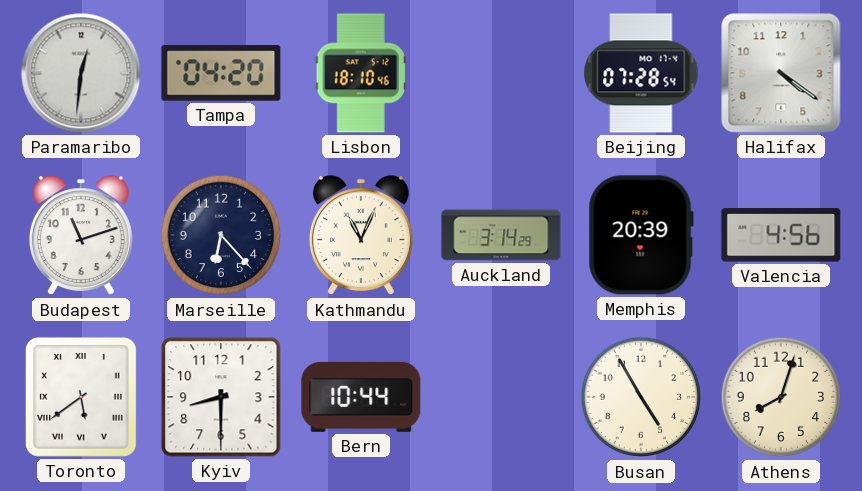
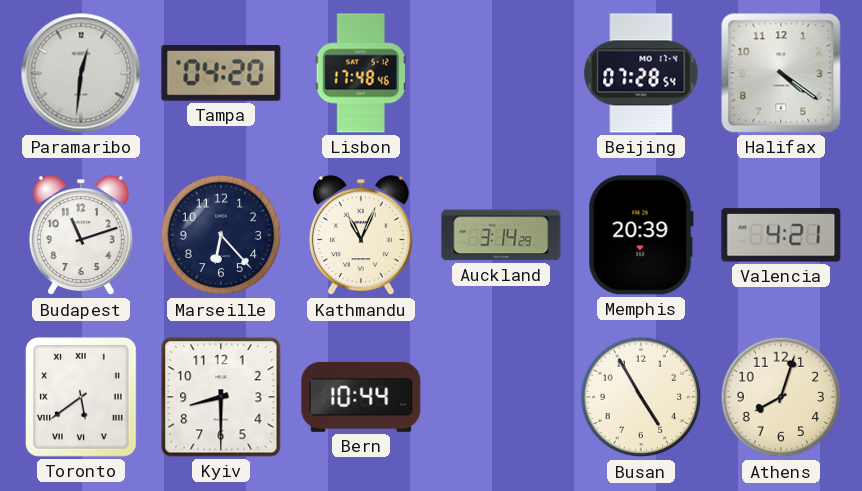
Lisbon: 18:10 -> 17:48 (361, 73)
Valencia: 4:56 -> 4:21 (781, 235)
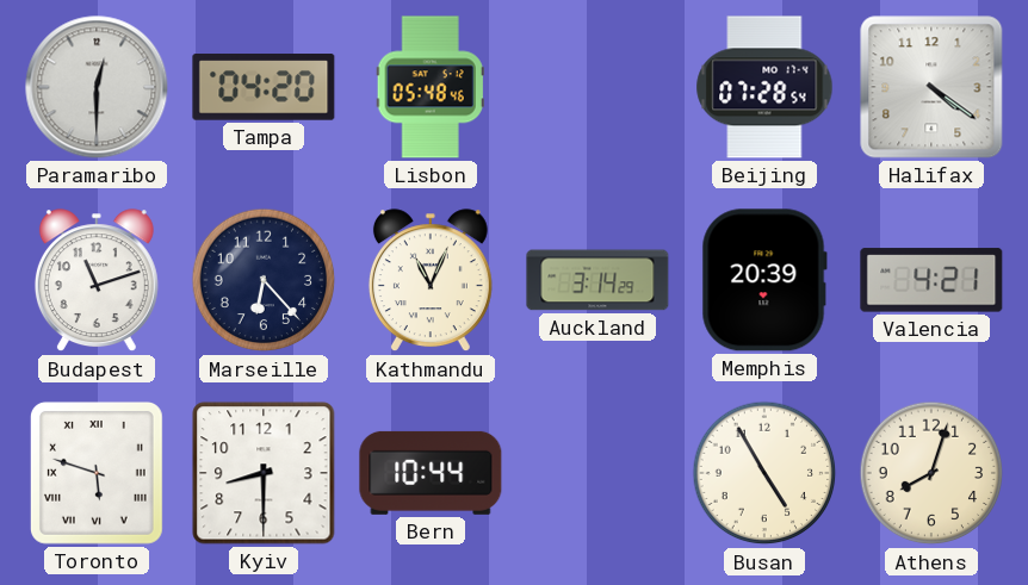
Paramaribo: 12:31 -> 12:30 (97, 87)
Lisbon: 17:48 -> 05:48 (431, 87)
Toronto: 5:39 -> 5:48 (97, 473)
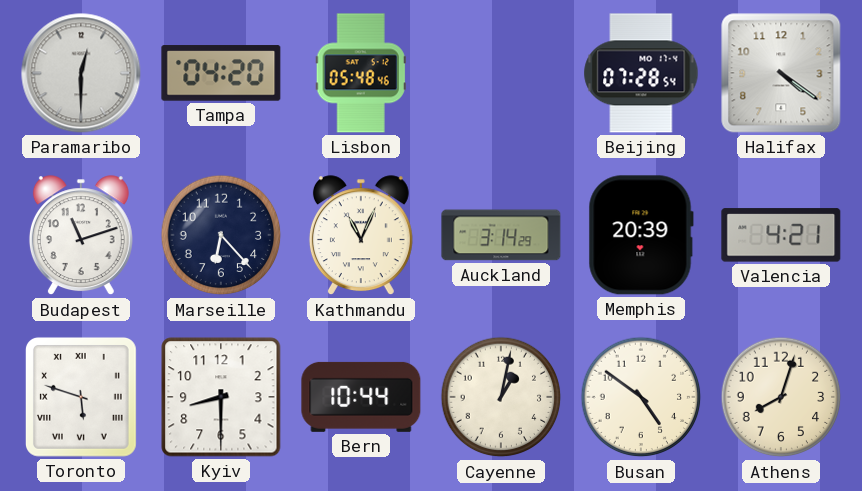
Cayenne: none -> 1:02 (501, 397)
Busan: 4:55 -> 4:51 (641, 397)
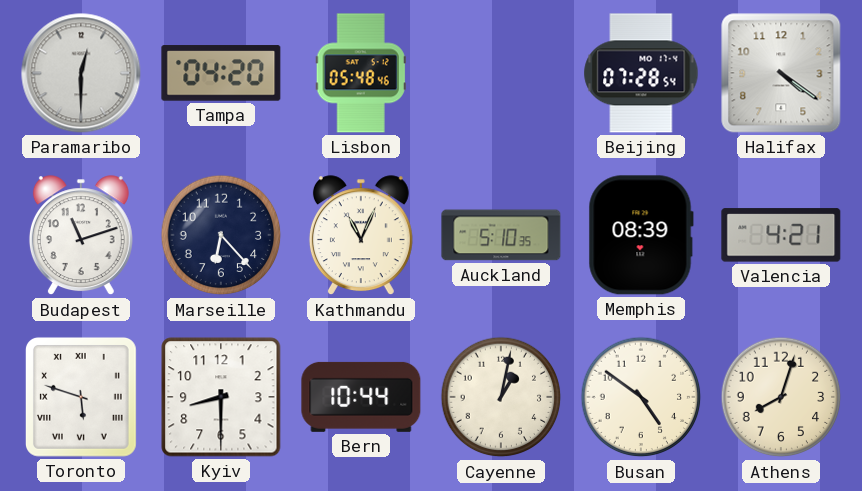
Auckland: 3:14 -> 5:10 (501, 235)
Memphis: 20:39 -> 08:39 (641, 235)
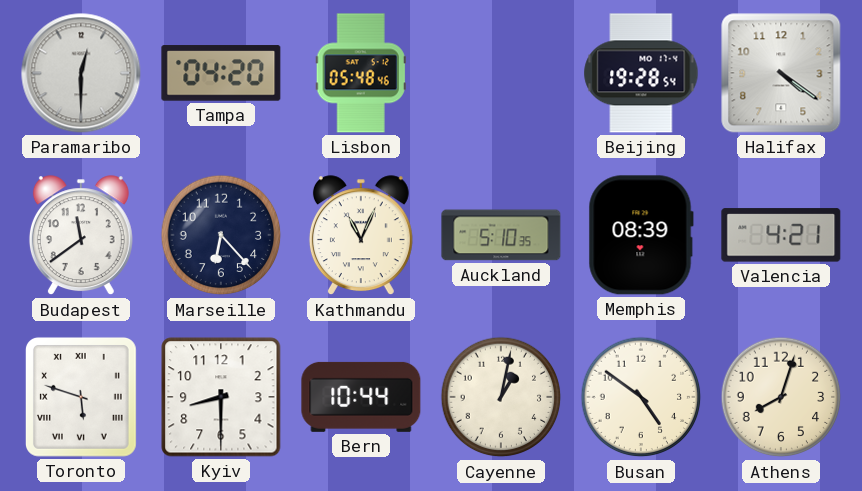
Beijing: 07:28 -> 19:28 (641, 73)
Budapest: 11:12 -> 11:39 (81, 236)
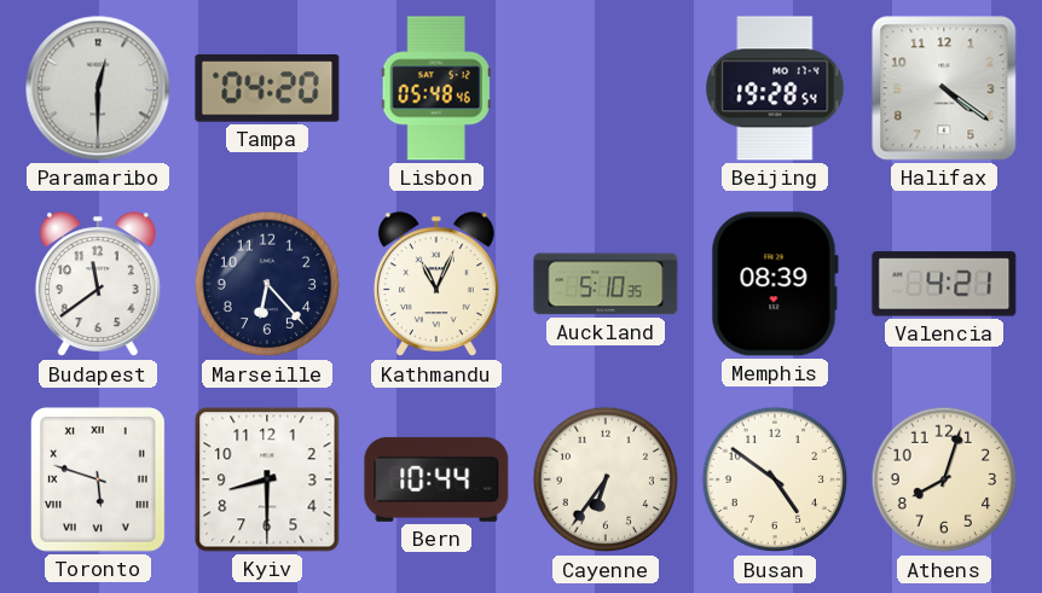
Cayenne: 1:02 -> 6:36 (606, 479)
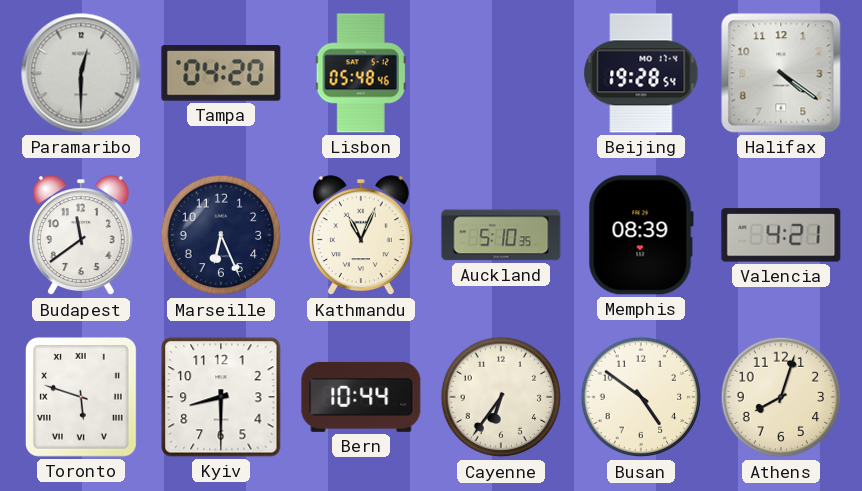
Marseille: 6:23 -> 6:26 (221, 235)
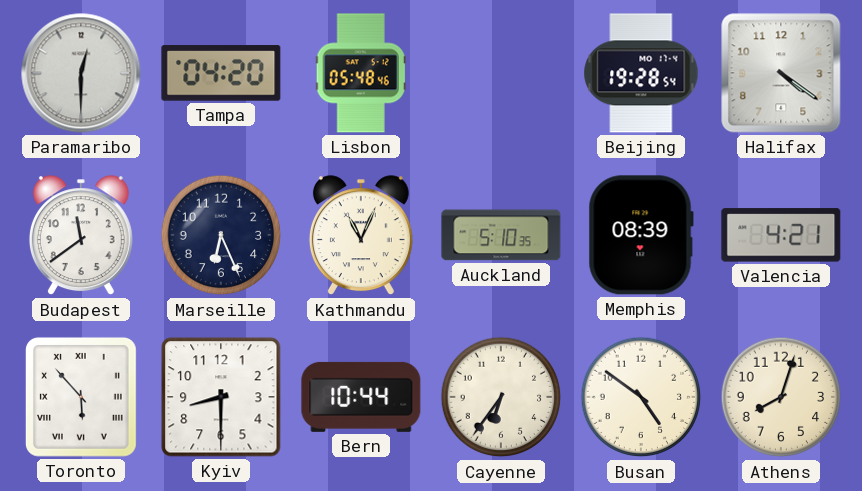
Toronto: 5:48 -> 5:53 (81, 397)
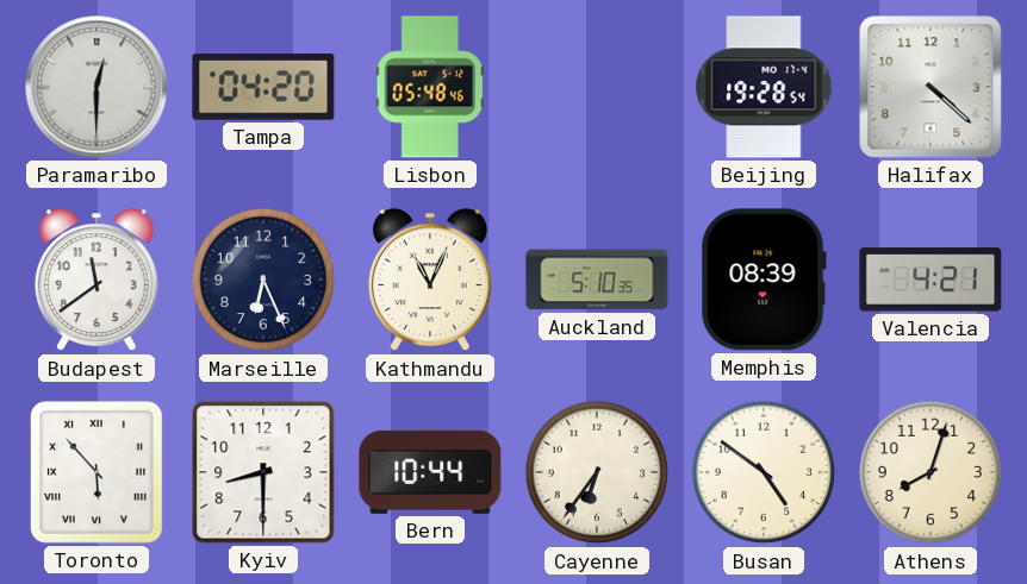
Halifax: 4:21 -> 4:22 (930, 87)
